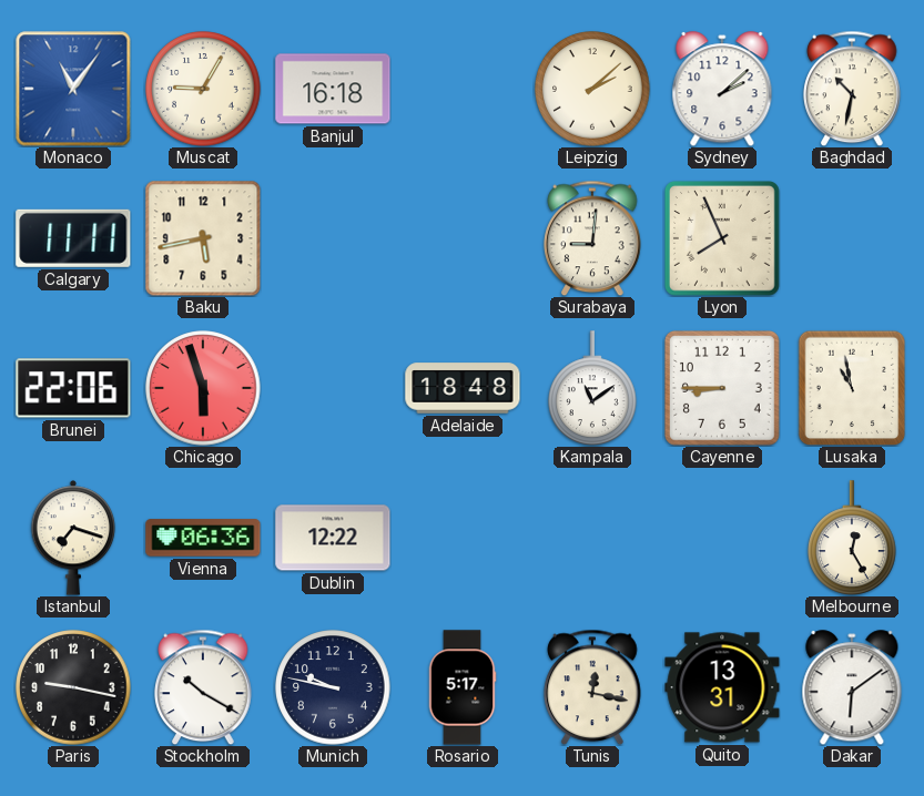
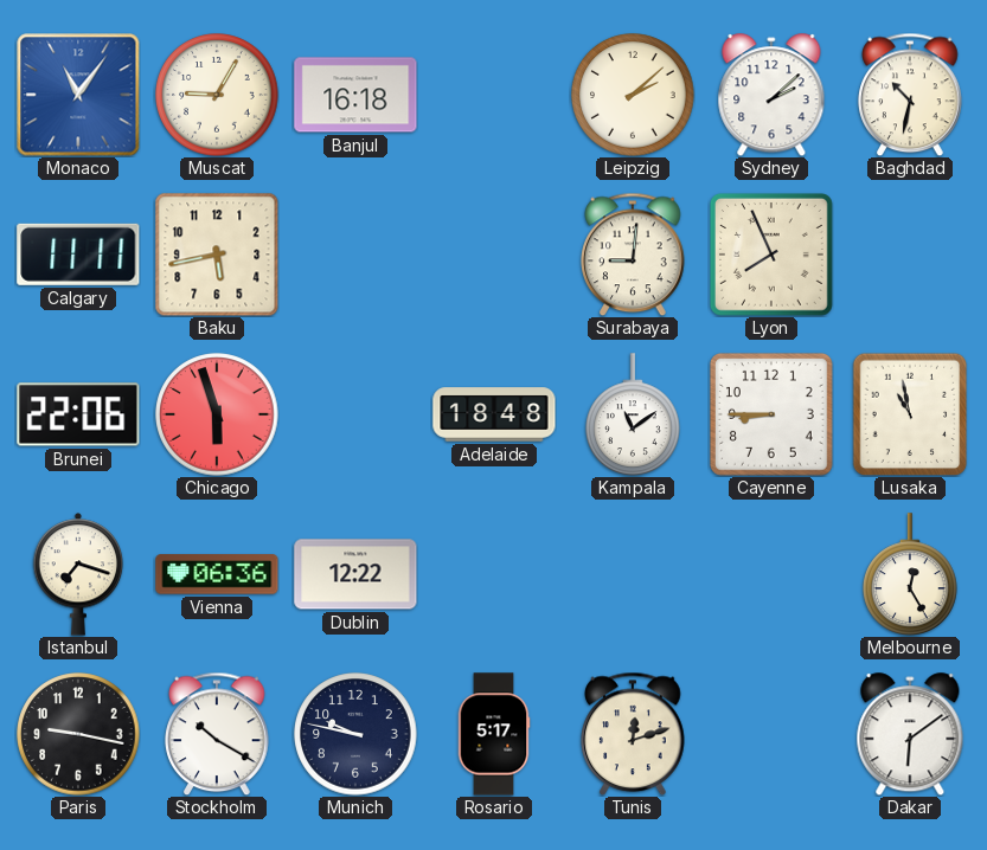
Tunis: 12:17 -> 12:12 (633, 734)
Quito: 13:31 -> none (722, 687)
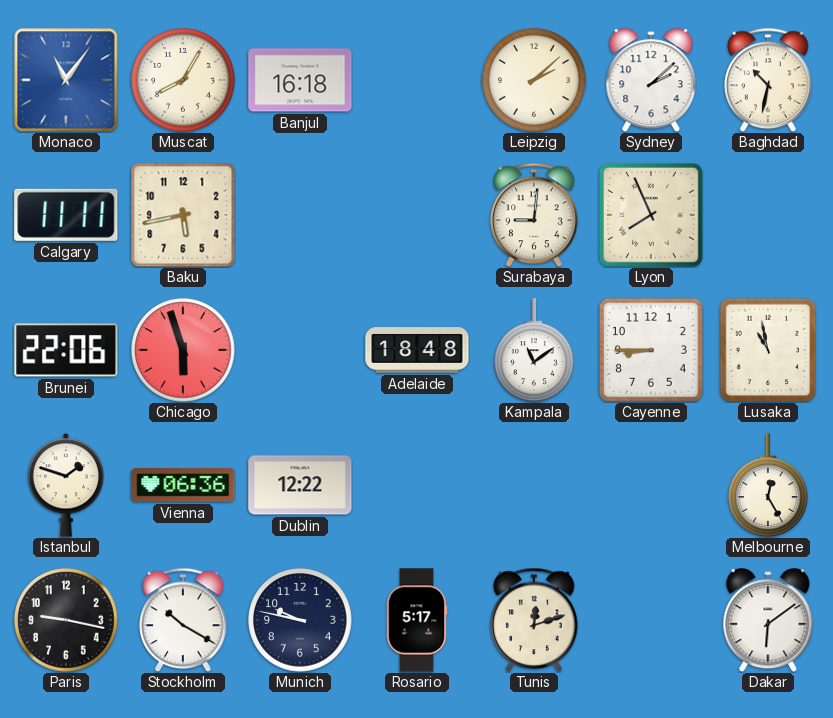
Muscat: 9:05 -> 8:05 (183, 80)
Istanbul: 7:18 -> 1:48 (66, 485)
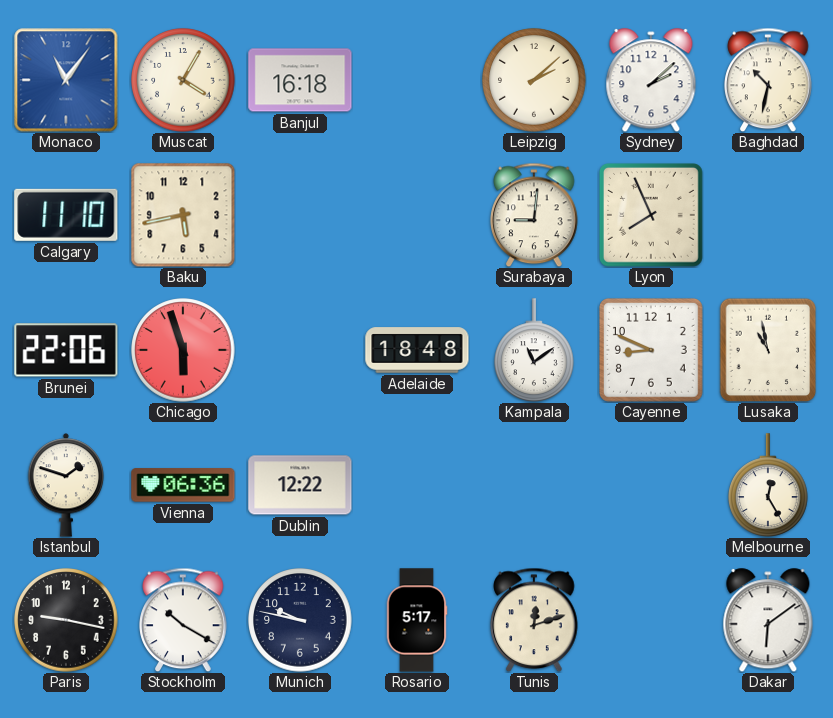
Muscat: 8:05 -> 4:05 (183, 80)
Calgary: 11:11 -> 11:10 (66, 215)
Cayenne: 8:45 -> 8:49 (652, 351)
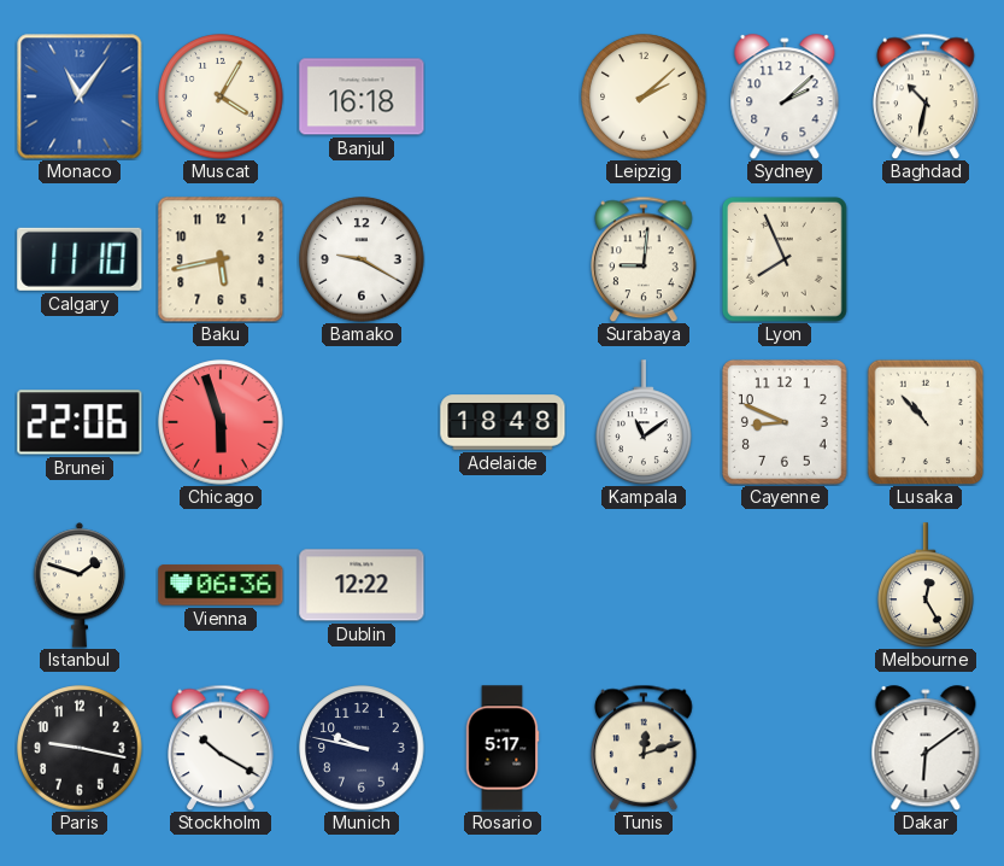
Bamako: none -> 9:20 (362, 259)
Lusaka: 10:58 -> 10:53 (926, 422)
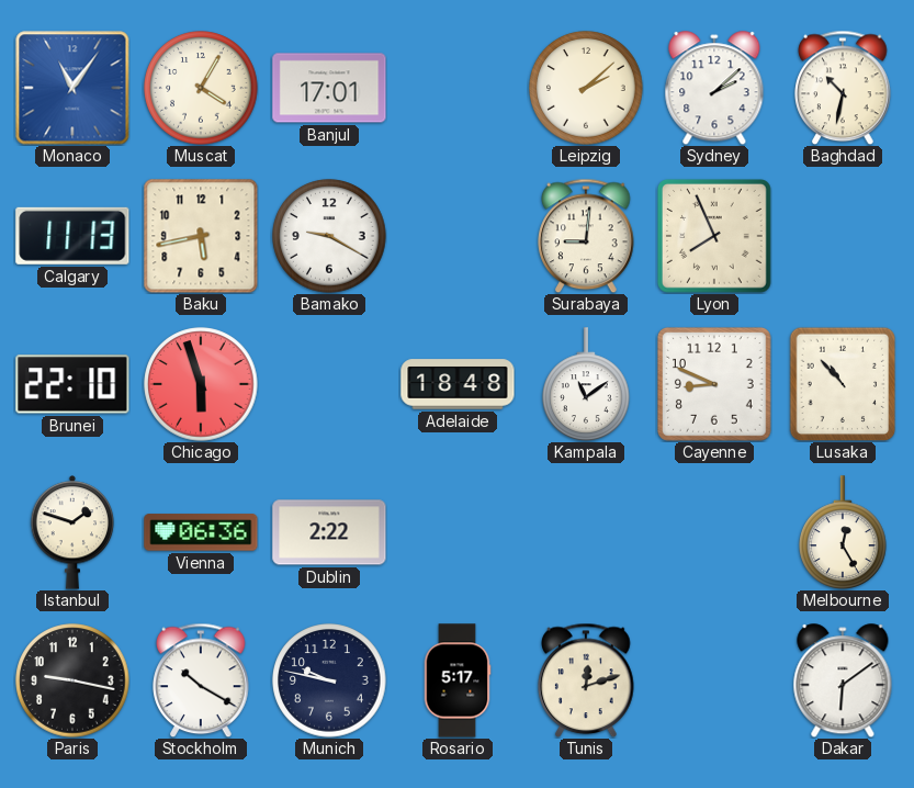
Banjul: 16:18 -> 17:01 (329, 88)
Calgary: 11:10 -> 11:13 (72, 236)
Brunei: 22:06 -> 22:10 (72, 384)
Dublin: 12:22 -> 2:22 (329, 532)
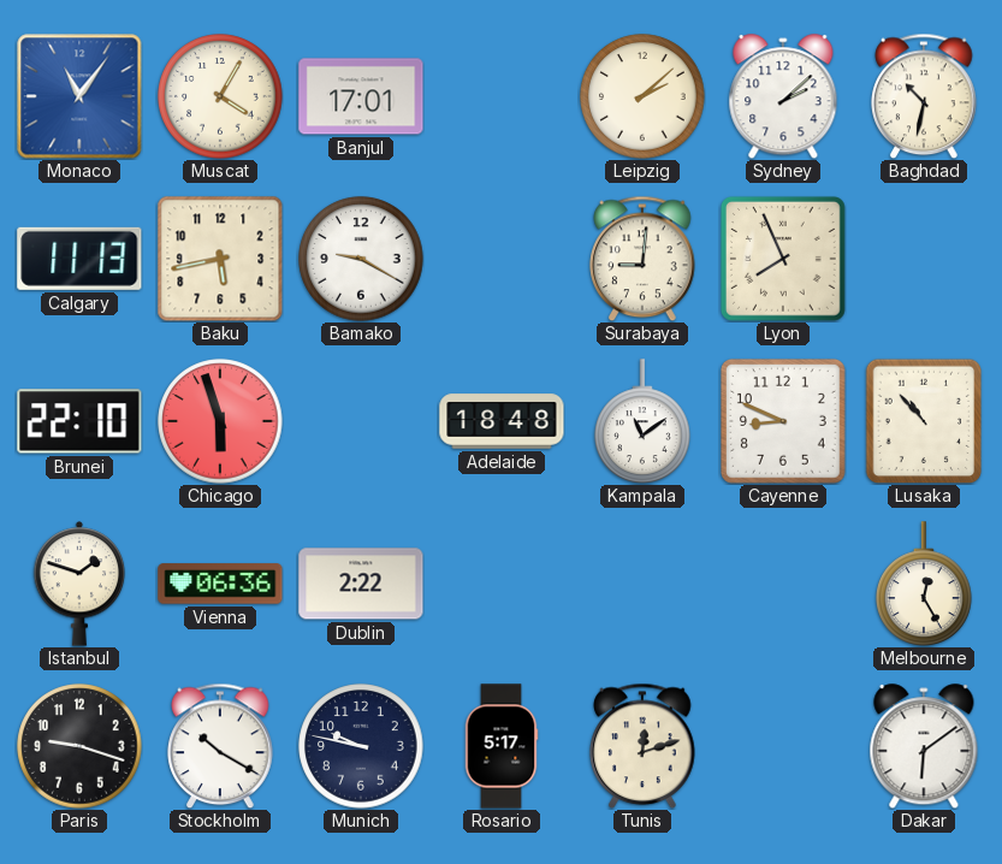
Paris: 9:17 -> 9:18 (79, 746)
